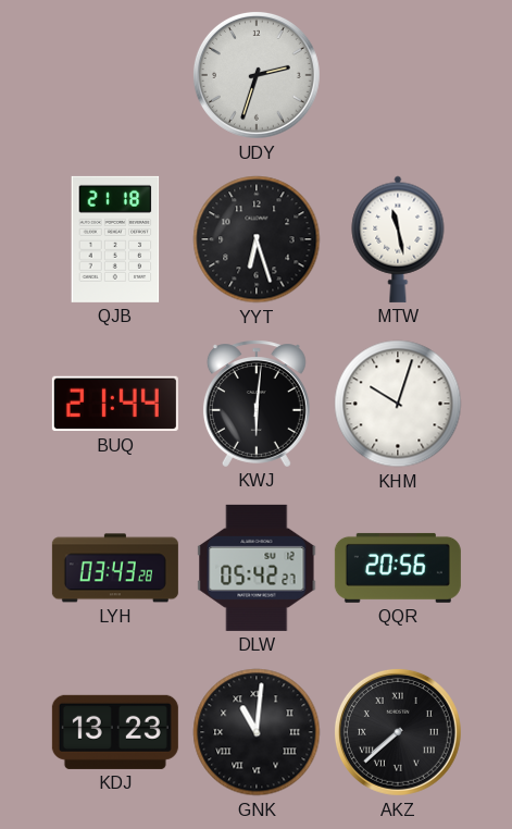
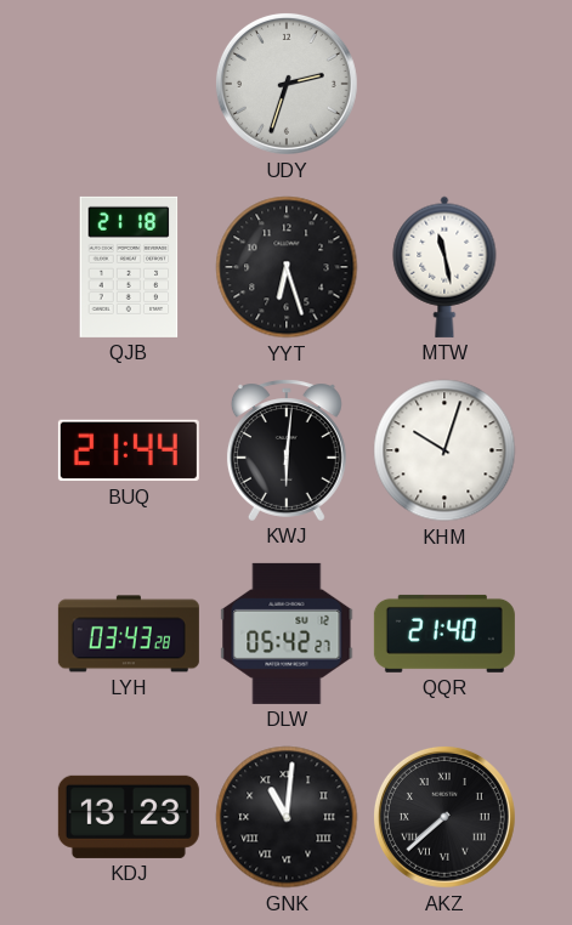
QQR: 20:56 -> 21:40 (444, 634)
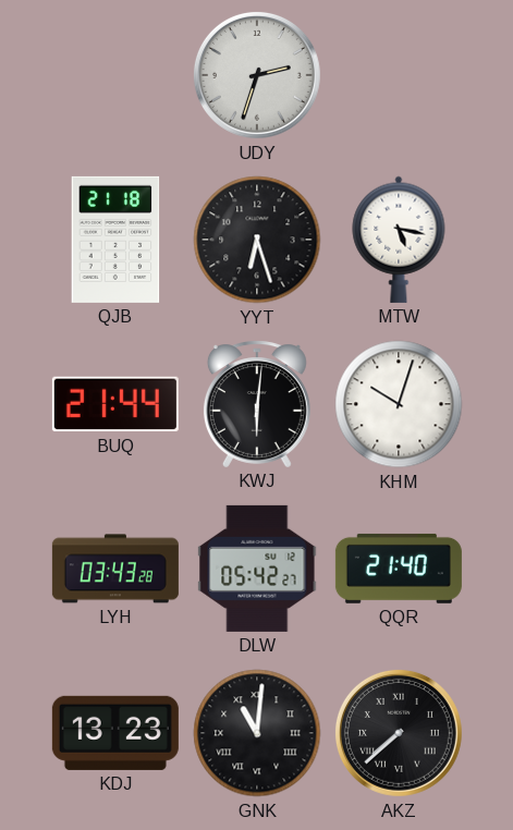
MTW: 11:28 -> 5:17 (399, 240)
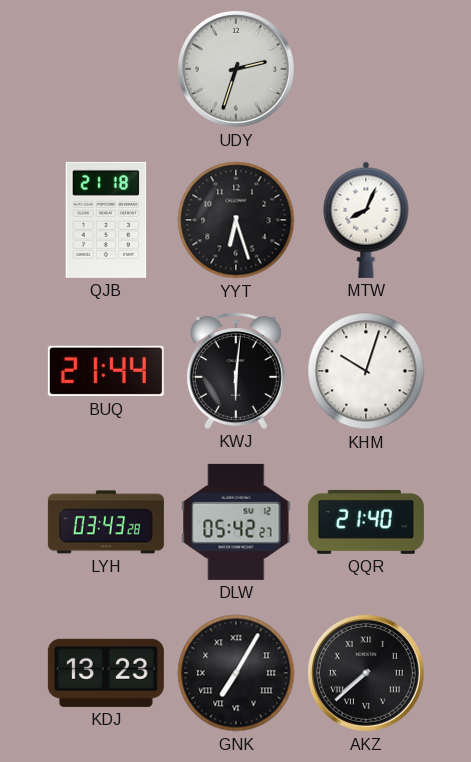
MTW: 5:17 -> 8:04 (366, 220)
GNK: 11:01 -> 7:05 (236, 673)
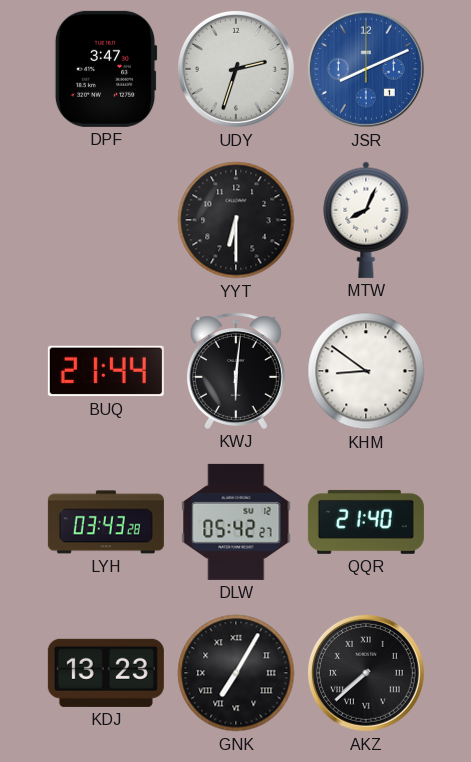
DPF: none -> 3:47 (106, 69)
JSR: none -> 8:11 (366, 69)
QJB: 21:18 -> none (106, 220)
YYT: 6:27 -> 6:30 (236, 220)
KHM: 10:03 -> 8:51 (366, 371)
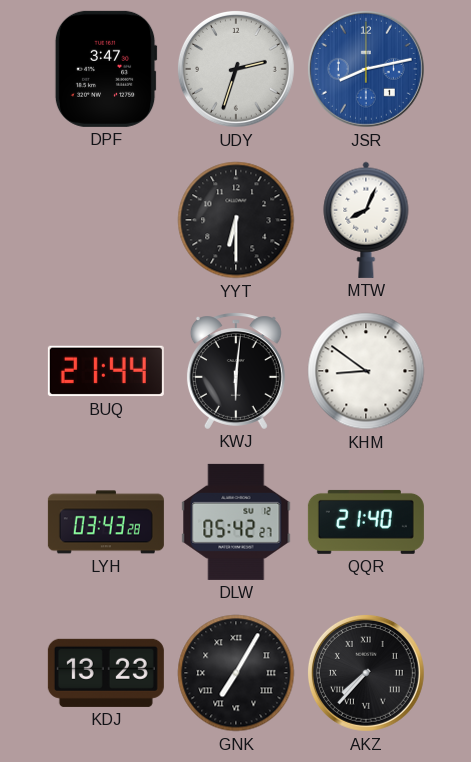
JSR: 8:11 -> 8:13 (366, 69)
AKZ: 7:38 -> 7:37 (366, 673)
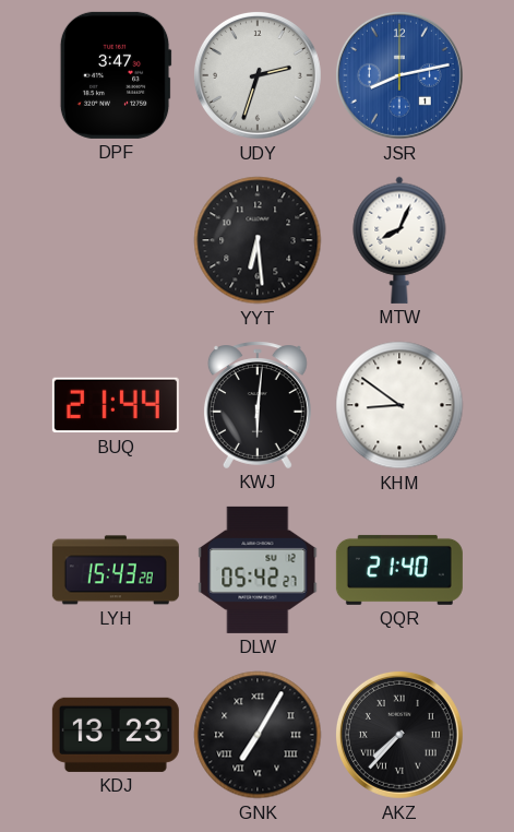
YYT: 6:30 -> 6:29 (258, 240)
LYH: 03:43 -> 15:43 (116, 570)
